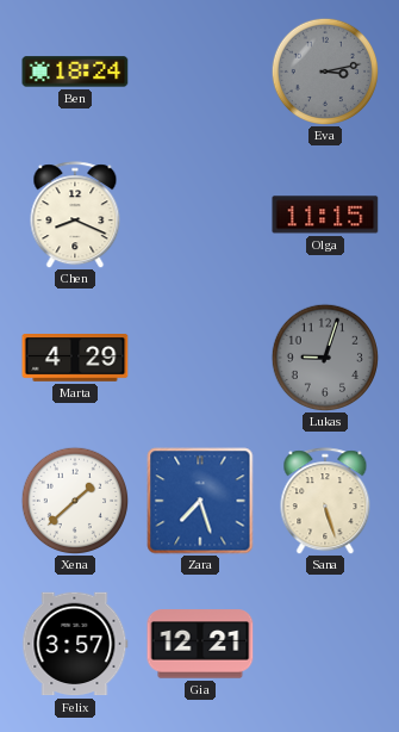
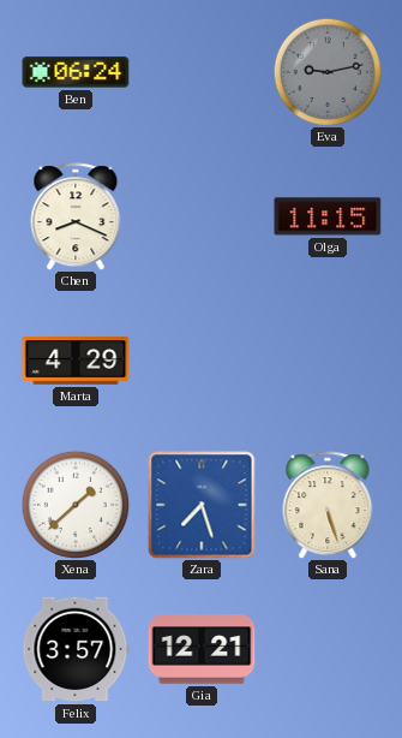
Ben: 18:24 -> 06:24 (76, 72)
Eva: 3:13 -> 9:13 (328, 72)
Lukas: 9:03 -> none (325, 358)
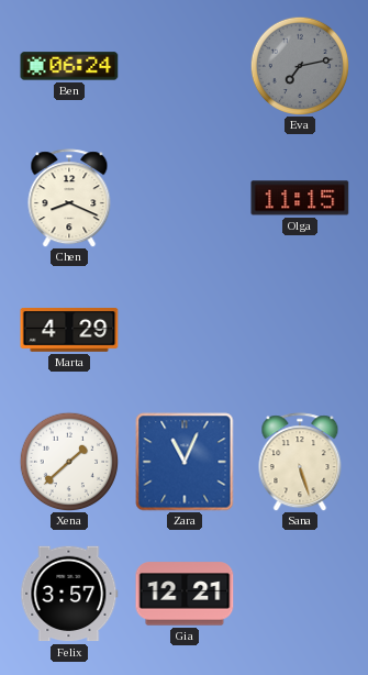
Eva: 9:13 -> 7:13 (300, 66)
Zara: 7:27 -> 11:04 (185, 462)
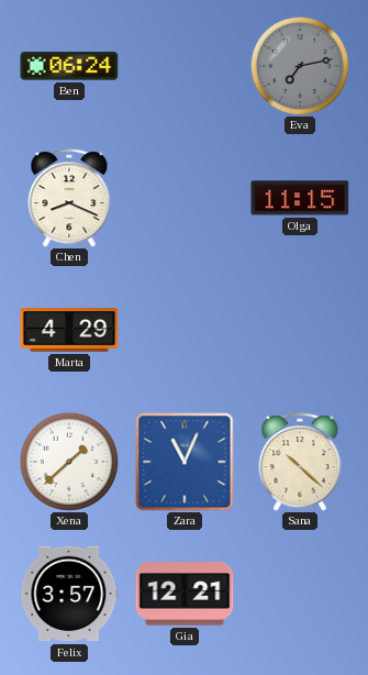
Sana: 5:27 -> 10:22 (300, 462)
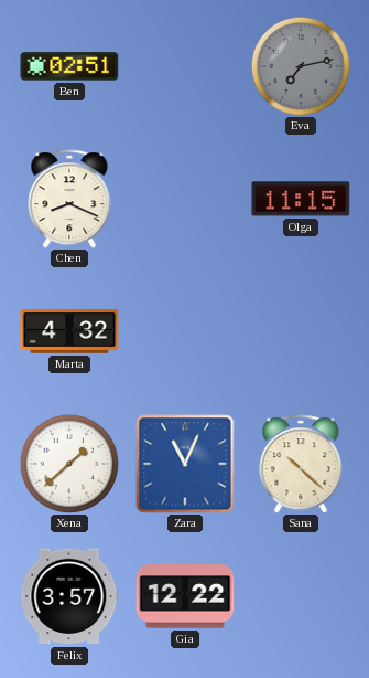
Ben: 06:24 -> 02:51 (69, 66)
Marta: 4:29 -> 4:32 (69, 332)
Gia: 12:21 -> 12:22 (185, 596)
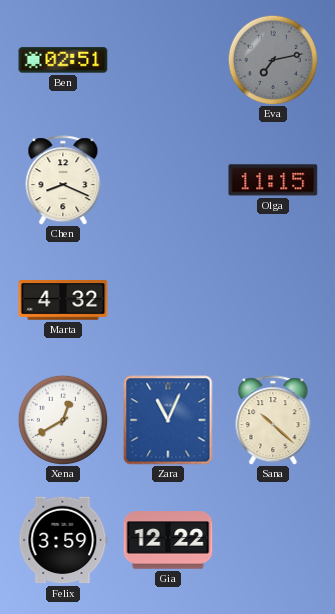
Xena: 1:38 -> 12:40 (63, 420)
Felix: 3:57 -> 3:59 (63, 540)
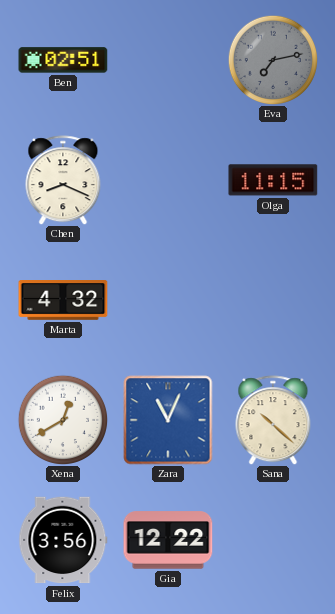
Felix: 3:59 -> 3:56 (63, 540)
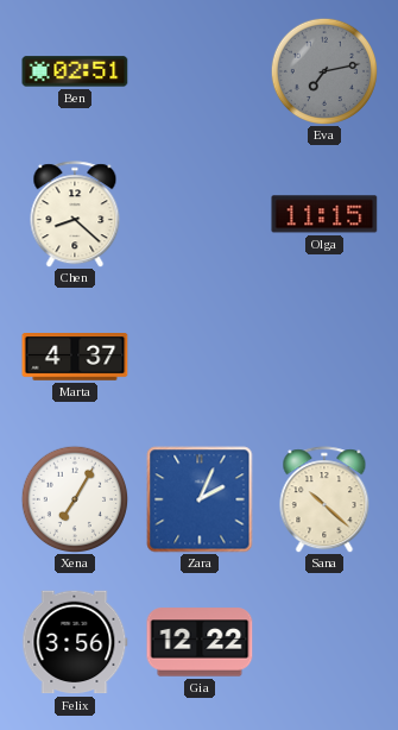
Chen: 8:19 -> 8:22 (75, 214)
Marta: 4:32 -> 4:37 (75, 358)
Xena: 12:40 -> 7:05 (75, 499)
Zara: 11:04 -> 2:04 (200, 499)
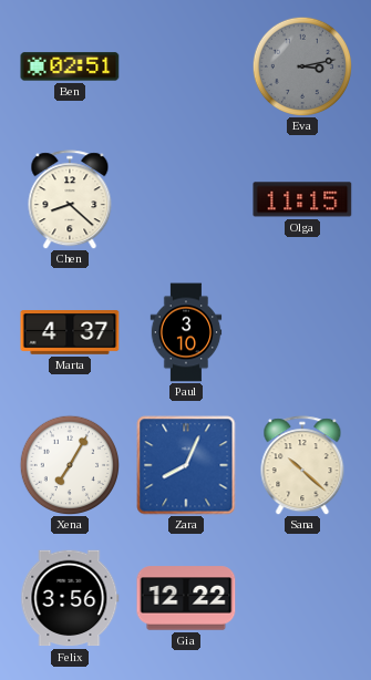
Eva: 7:13 -> 3:13 (302, 66)
Paul: none -> 3:10 (186, 332)
Zara: 2:04 -> 8:04 (186, 465)
